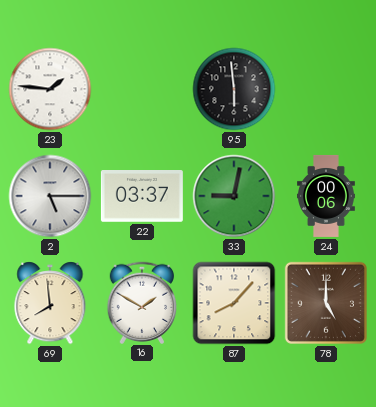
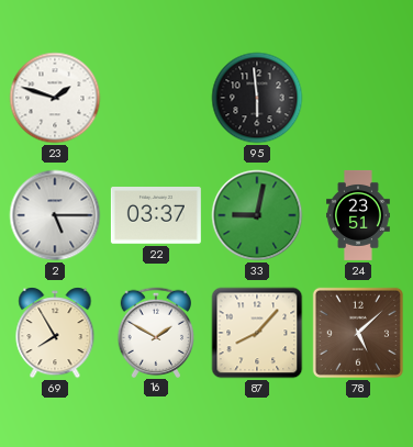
23: 1:46 -> 1:48 (55, 98)
24: 00:06 -> 23:51 (359, 215)
69: 7:59 -> 7:55 (55, 333)
78: 5:00 -> 5:08 (358, 333)
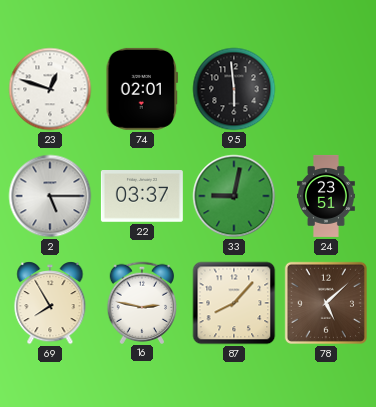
23: 1:48 -> 12:48 (50, 89)
74: none -> 02:01 (142, 89)
16: 1:50 -> 2:47 (142, 302)
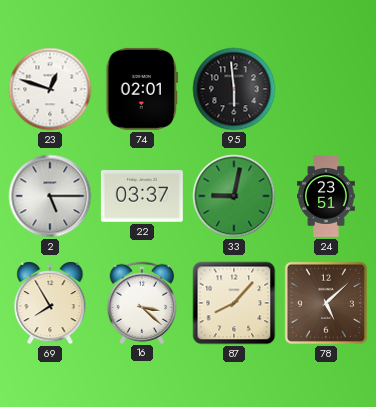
16: 2:47 -> 3:22 (142, 302)
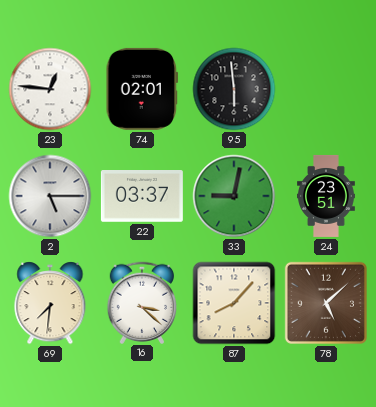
23: 12:48 -> 12:46 (50, 89)
69: 7:55 -> 7:31 (50, 303)
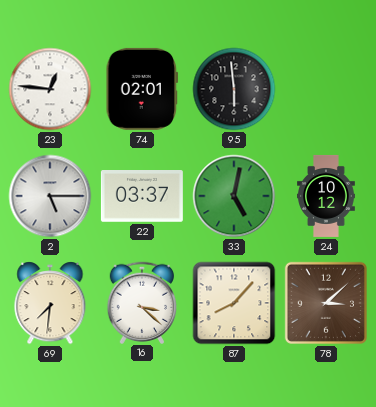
33: 9:02 -> 5:02 (234, 196)
24: 23:51 -> 10:12 (327, 196)
78: 5:08 -> 3:08 (326, 303)
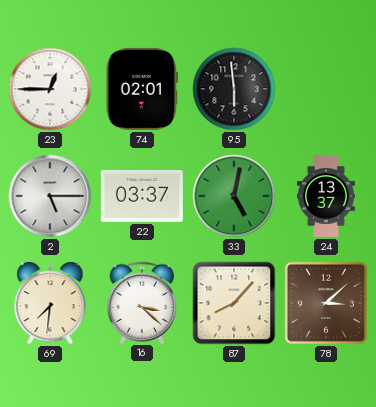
23: 12:46 -> 12:45 (50, 89)
24: 10:12 -> 13:37 (327, 196)
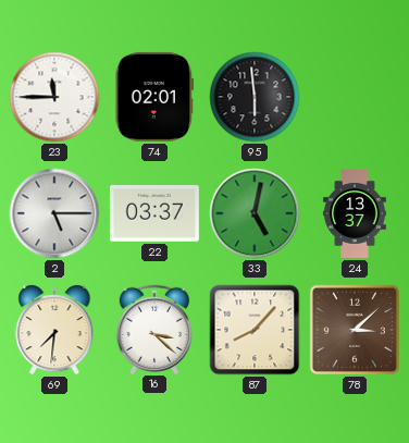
23: 12:45 -> 11:45 (54, 97)
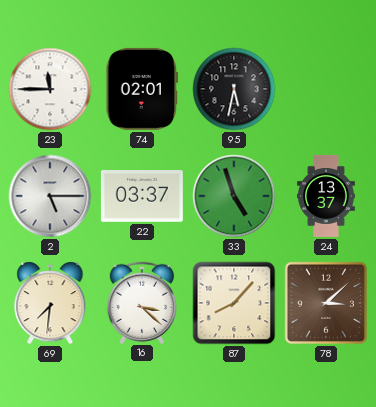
95: 5:59 -> 5:32 (234, 89)
33: 5:02 -> 4:57 (234, 196)
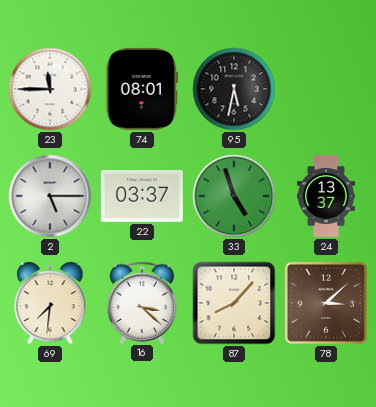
74: 02:01 -> 08:01 (142, 89)
